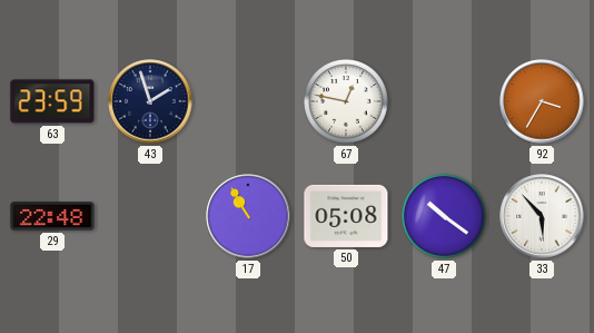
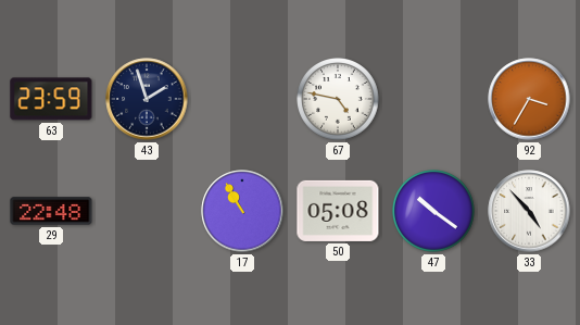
67: 12:47 -> 4:47 (339, 100)
33: 5:53 -> 4:53 (529, 211)
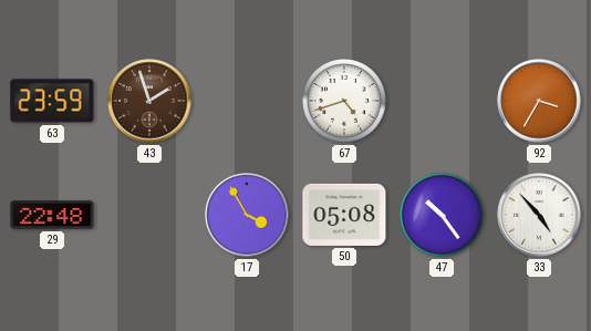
43 dial: navy -> brown (149, 101)
67: 4:47 -> 4:42 (345, 102)
17: 10:55 -> 3:55 (247, 215)
47: 10:21 -> 10:24 (443, 216)
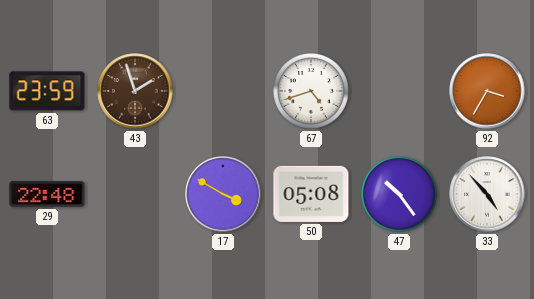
17: 3:55 -> 3:50 (223, 194)
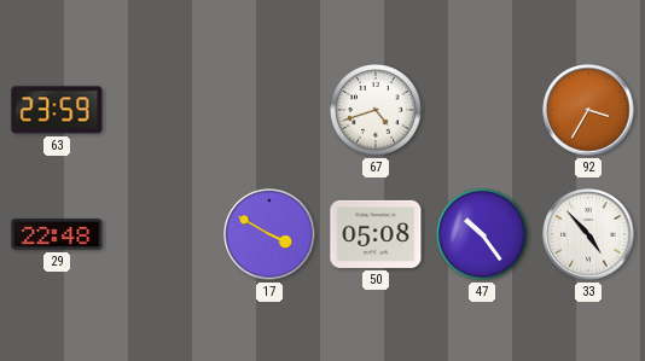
43: 1:57 -> none (135, 91)
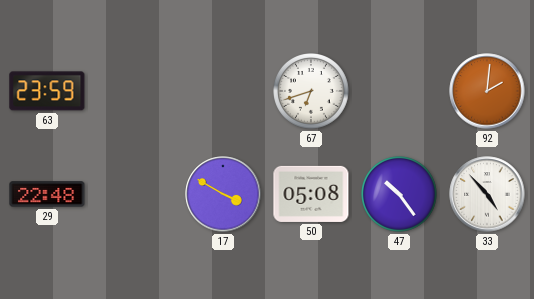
67: 4:42 -> 6:42 (312, 92)
92: 3:35 -> 2:01 (487, 91)
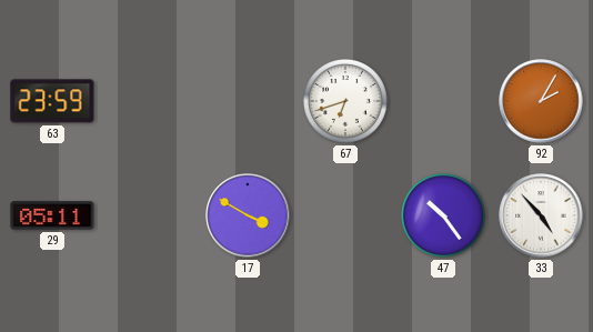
92: 2:01 -> 2:05 (541, 101)
29: 22:48 -> 05:11 (52, 215)
50: 05:08 -> none (311, 194)
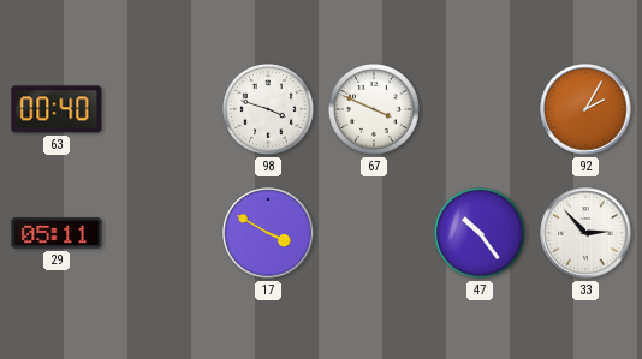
63: 23:59 -> 00:40 (57, 109)
98: none -> 3:48 (269, 110)
67: 6:42 -> 3:49 (375, 110)
33: 4:53 -> 2:53 (585, 233)
